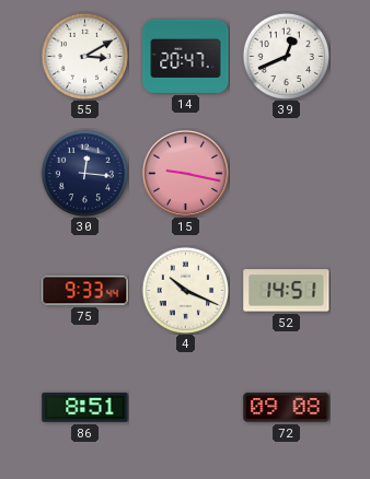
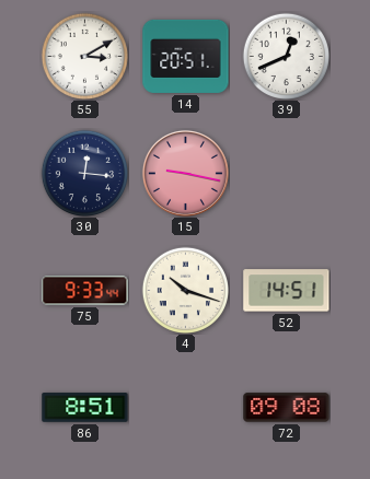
14: 20:47 -> 20:51 (186, 56)
4: 10:19 -> 10:18 (185, 290)
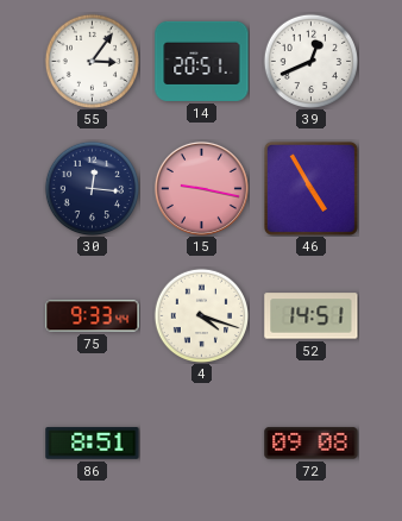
55: 3:10 -> 3:06 (92, 61)
46: none -> 4:55 (310, 188)
4: 10:18 -> 4:18 (201, 315)
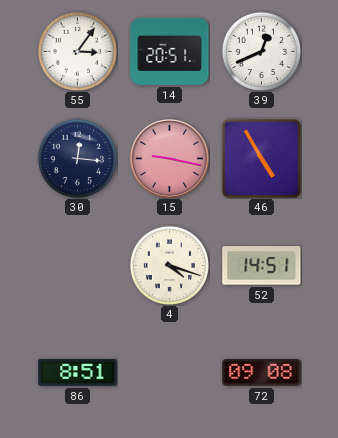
75: 9:33 -> none (93, 316)
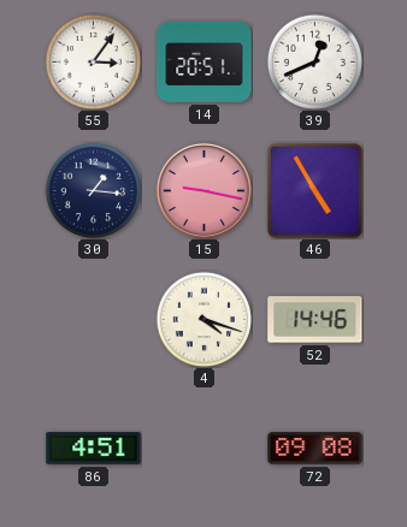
30: 12:16 -> 1:16 (93, 190)
52: 14:51 -> 14:46 (315, 320)
86: 8:51 -> 4:51 (94, 449)
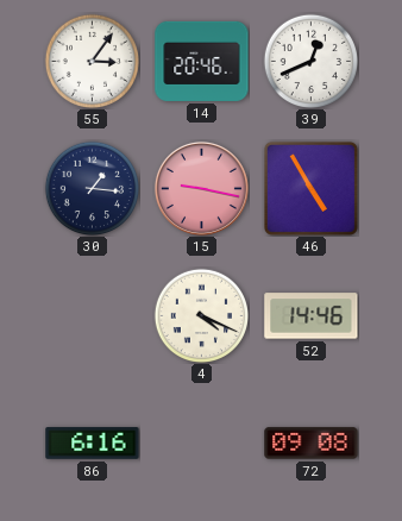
14: 20:51 -> 20:46 (202, 61)
4: 4:18 -> 4:19 (201, 315)
86: 4:51 -> 6:16 (93, 444)
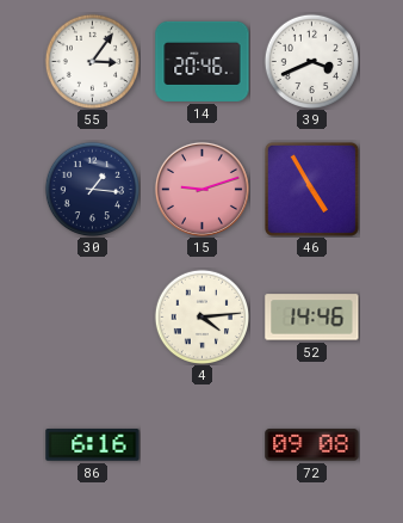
39: 12:41 -> 3:41 (311, 61)
15: 9:17 -> 9:12 (201, 189)
4: 4:19 -> 4:14 (201, 316)
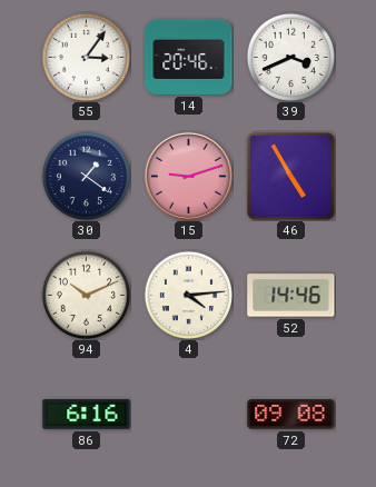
30: 1:16 -> 1:21 (86, 176)
94: none -> 10:11 (86, 295)
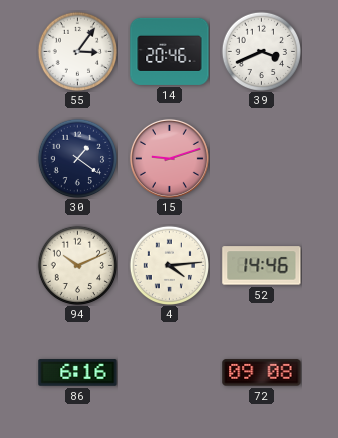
46: 4:55 -> none (290, 176)
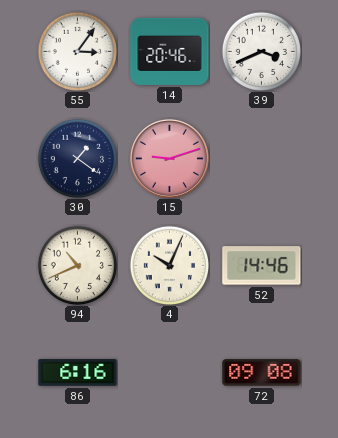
94: 10:11 -> 10:41 (77, 265)
4: 4:14 -> 10:04 (169, 265)
